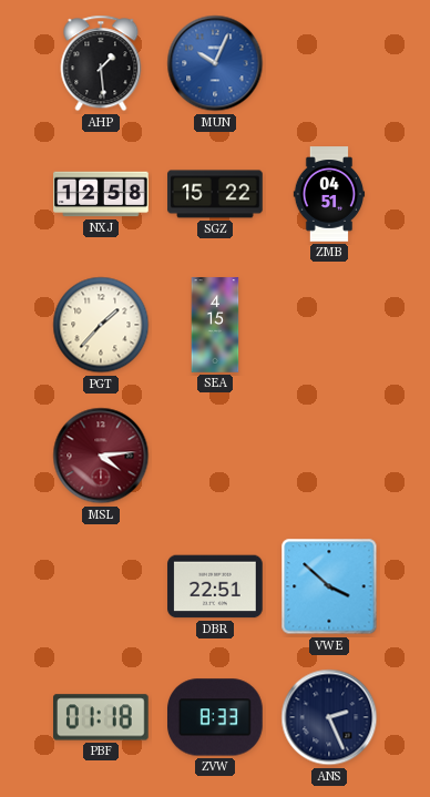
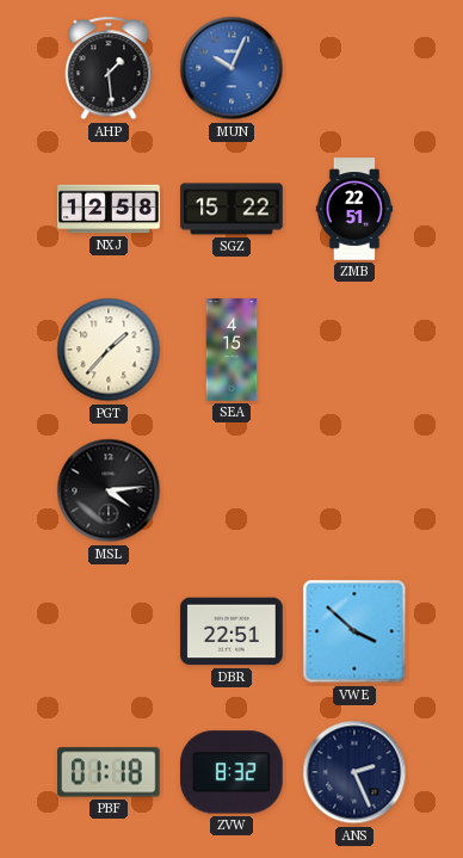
ZMB: 04:51 -> 22:51 (354, 209)
MSL dial: burgundy -> black (109, 490)
ZVW: 8:33 -> 8:32 (233, 772)
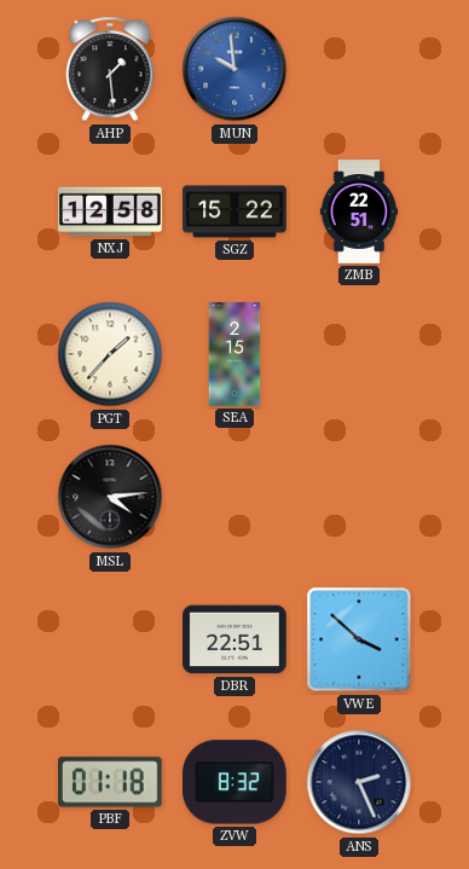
MUN: 10:04 -> 9:59 (234, 69)
SEA: 4:15 -> 2:15 (234, 354)
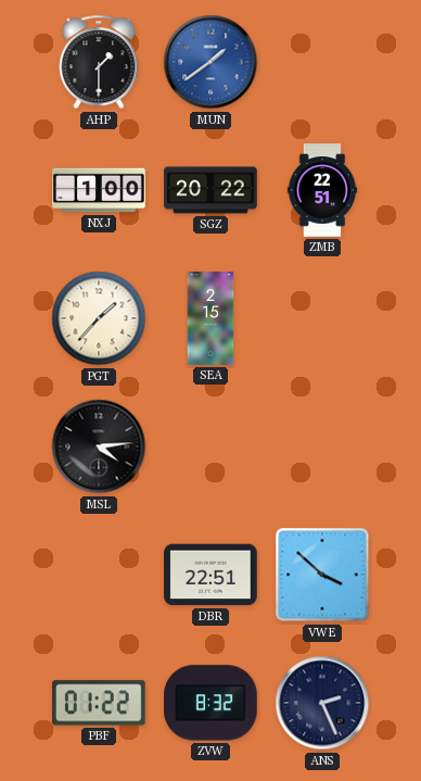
AHP: 1:29 -> 1:30 (99, 62)
MUN: 9:59 -> 1:39 (210, 62)
NXJ: 12:58 -> 1:00 (99, 190)
SGZ: 15:22 -> 20:22 (210, 190)
PBF: 01:18 -> 01:22 (100, 703)
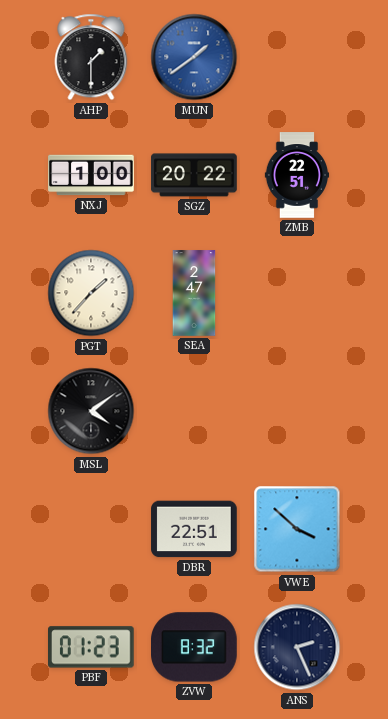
SEA: 2:15 -> 2:47 (194, 293)
MSL: 4:14 -> 4:09 (91, 411)
PBF: 01:22 -> 01:23 (92, 647)
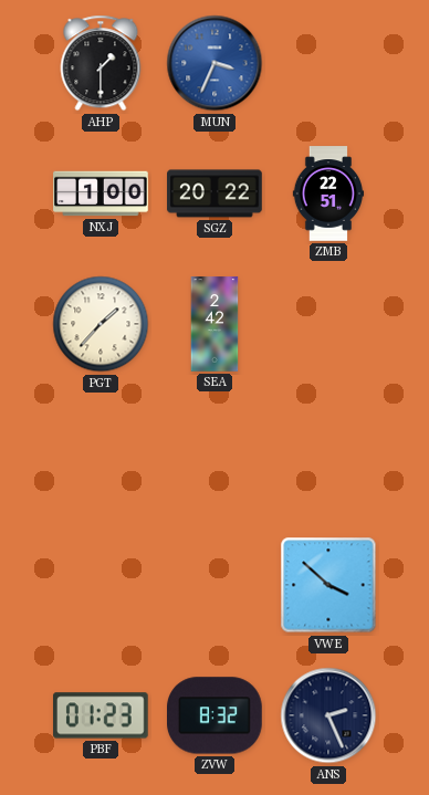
MUN: 1:39 -> 3:34 (214, 63)
SEA: 2:47 -> 2:42 (214, 324)
MSL: 4:09 -> none (91, 411)
DBR: 22:51 -> none (194, 529)
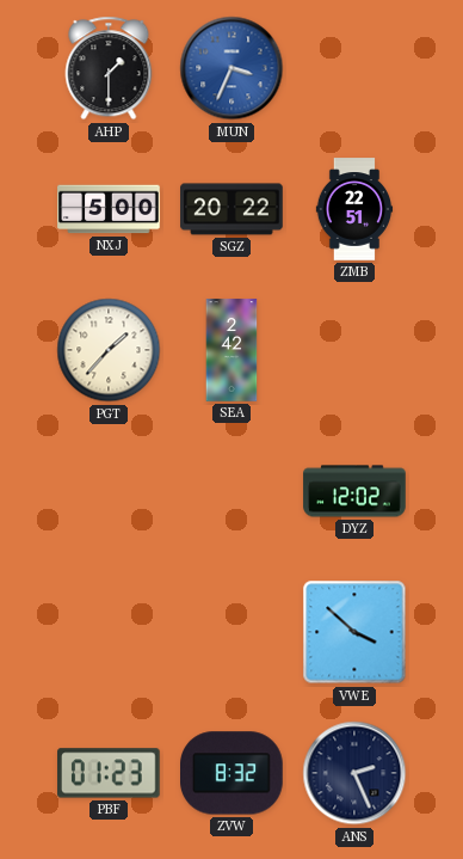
NXJ: 1:00 -> 5:00 (109, 209)
DYZ: none -> 12:02 (354, 491)
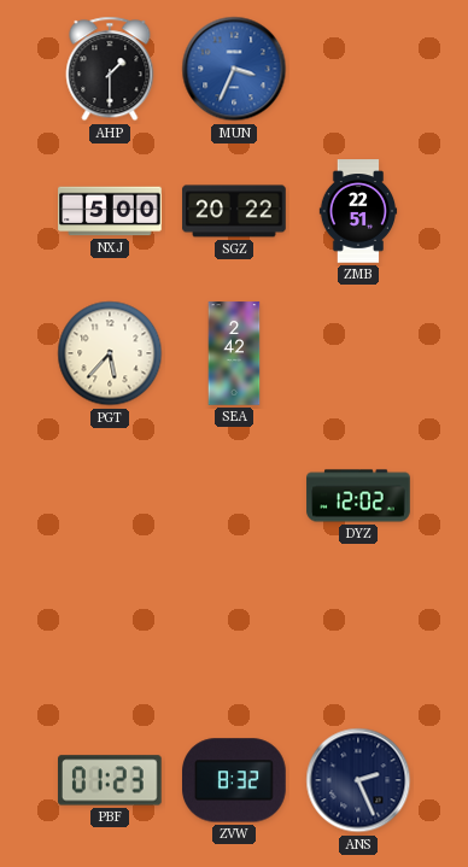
PGT: 1:37 -> 5:37 (110, 353)
VWE: 3:52 -> none (354, 632)
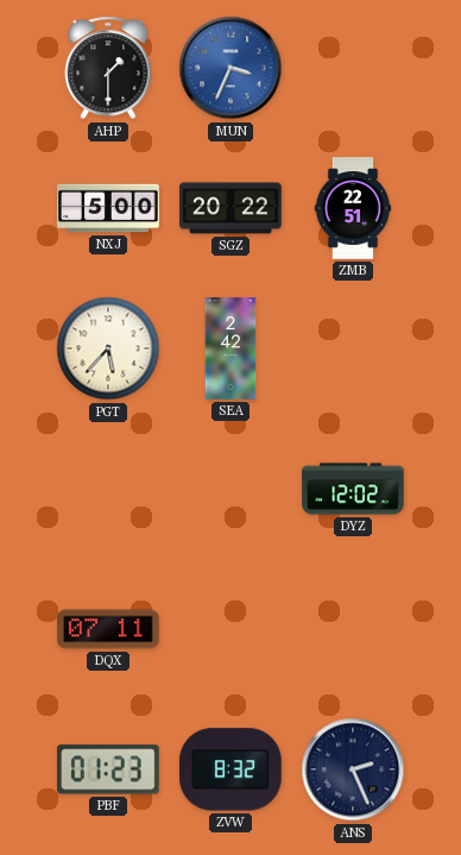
DQX: none -> 07:11 (108, 629)
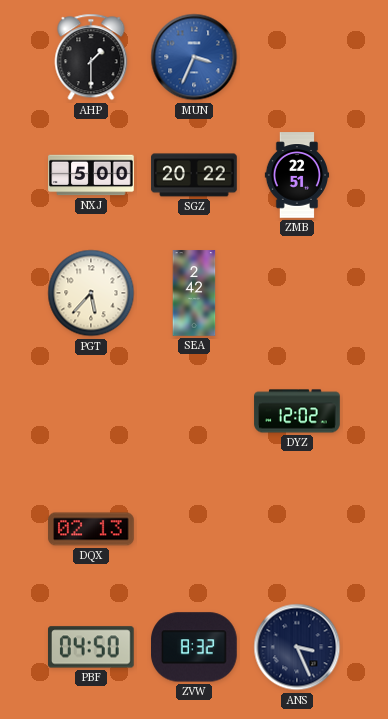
DQX: 07:11 -> 02:13 (91, 529)
PBF: 01:23 -> 04:50 (92, 647)
ANS: 2:26 -> 3:26 (297, 647)
